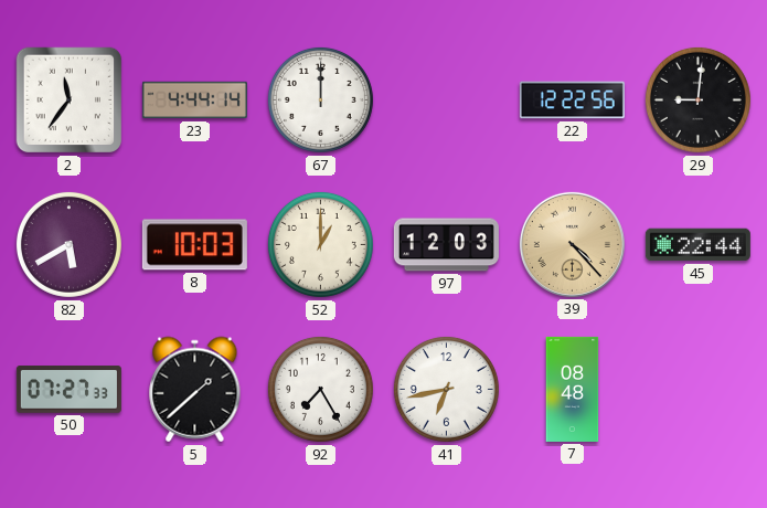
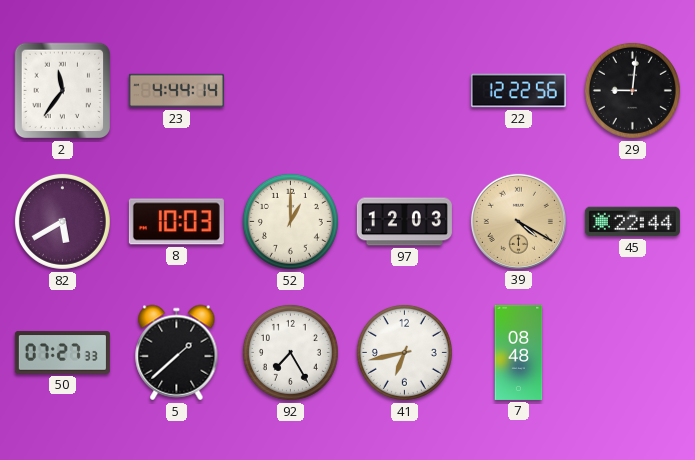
67: 12:00 -> none (320, 99)
39: 4:23 -> 4:20 (518, 221)
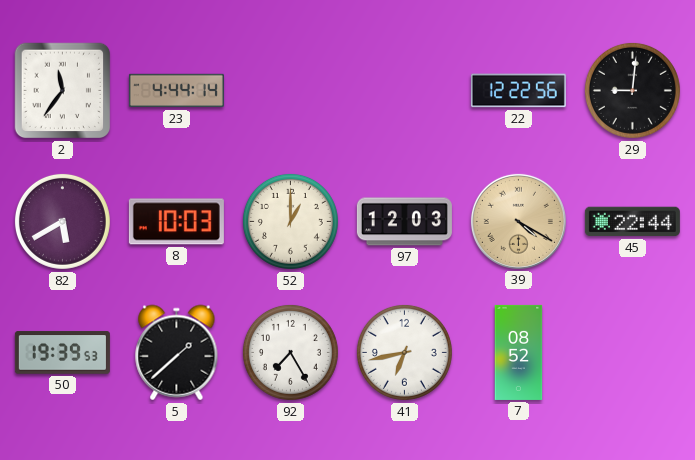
50: 07:27 -> 19:39 (62, 353)
7: 08:48 -> 08:52 (519, 352)
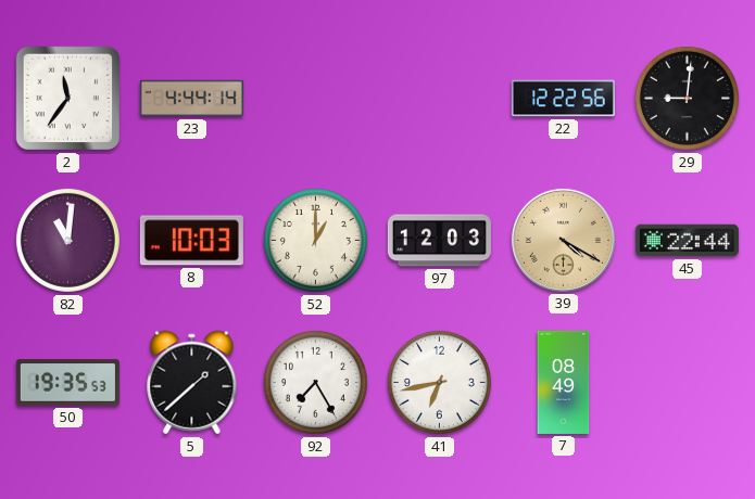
82: 5:40 -> 11:01 (67, 240)
50: 19:39 -> 19:35 (67, 383)
7: 08:52 -> 08:49 (564, 382)
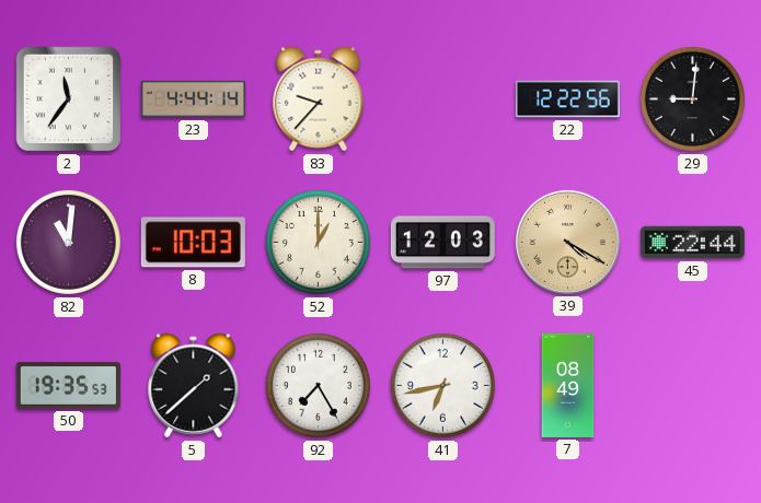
83: none -> 9:37 (319, 100)
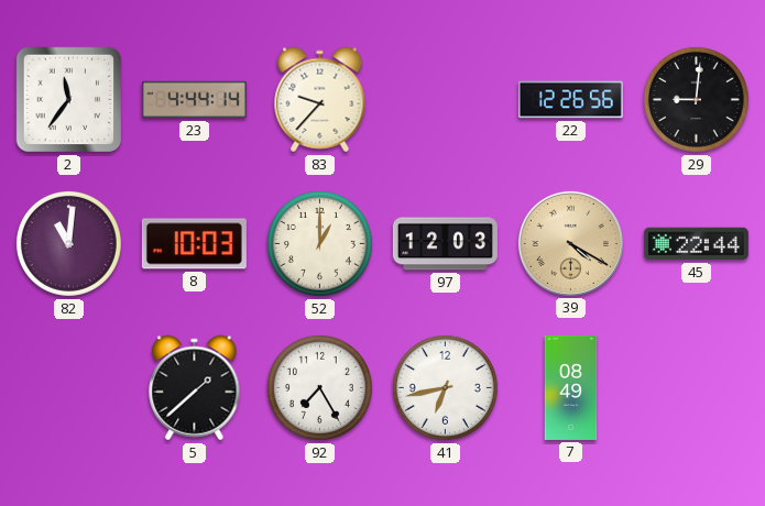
22: 12:22 -> 12:26 (570, 100)
50: 19:35 -> none (68, 386)
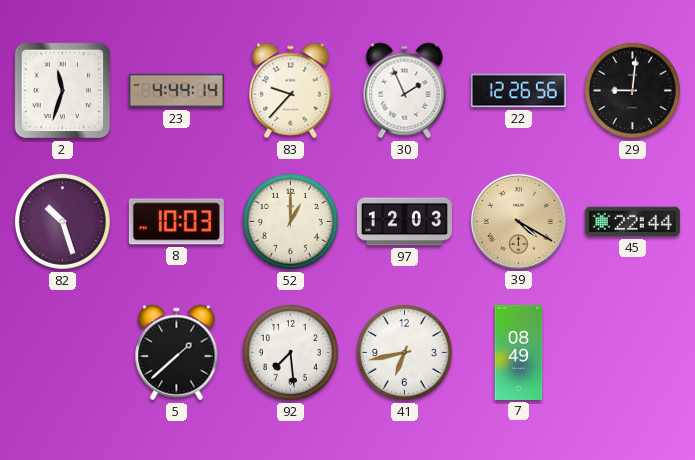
2: 11:36 -> 11:33 (63, 91)
30: none -> 1:56 (405, 91)
82: 11:01 -> 10:27 (62, 221)
92: 7:25 -> 7:29 (290, 352)
